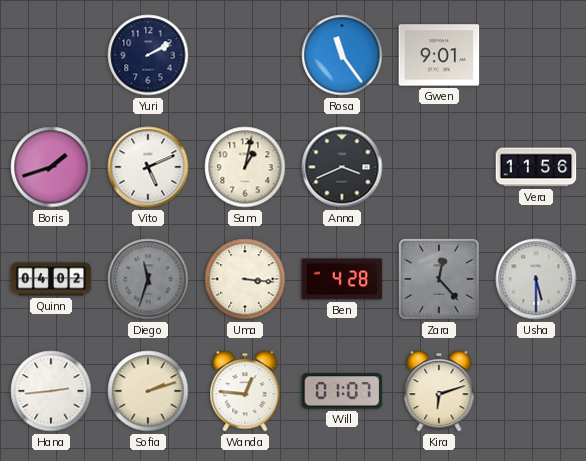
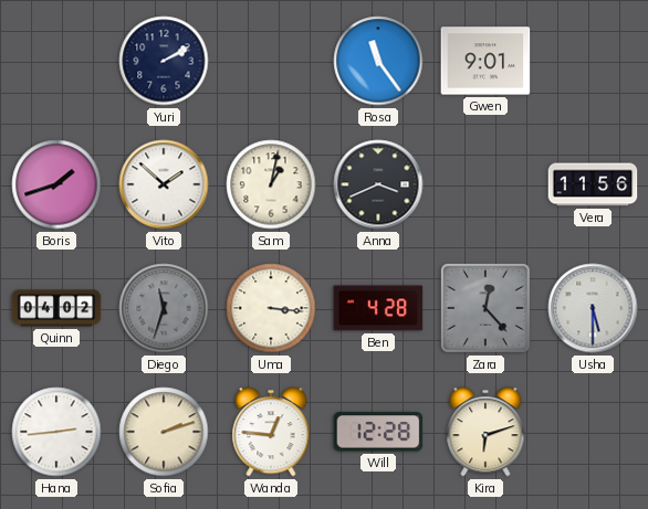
Vito: 5:11 -> 1:52 (164, 184)
Will: 01:07 -> 12:28 (378, 432)
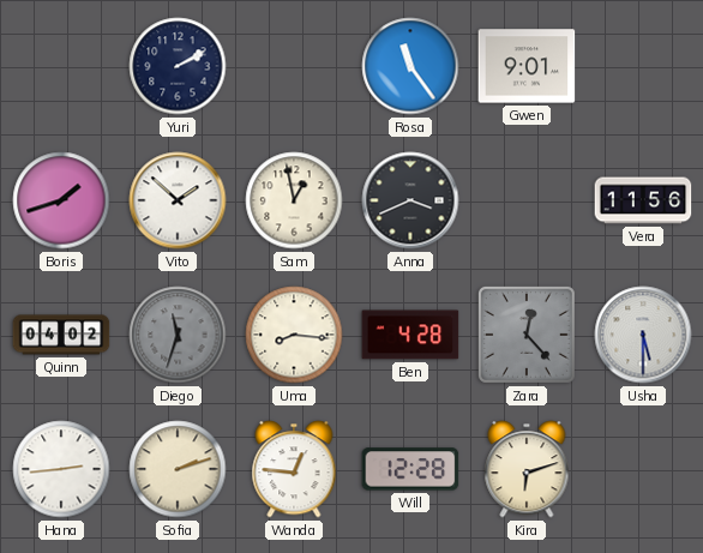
Sam: 1:02 -> 12:58 (294, 200)
Uma: 3:16 -> 8:16 (294, 335)
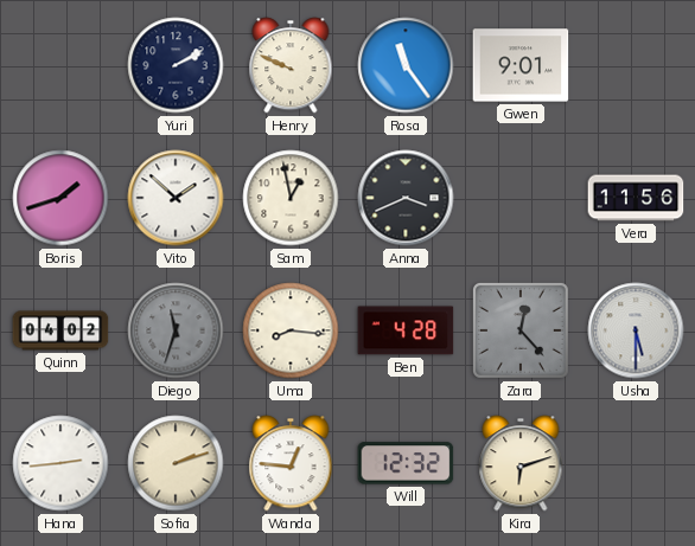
Henry: none -> 9:49 (291, 65)
Will: 12:28 -> 12:32 (406, 463)
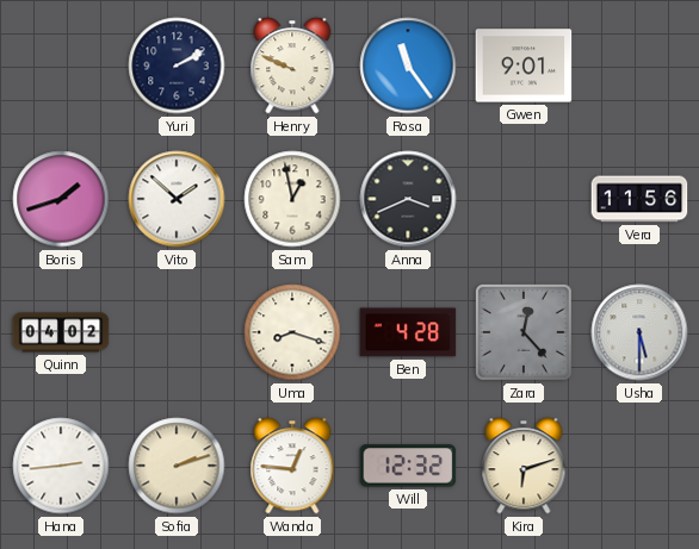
Diego: 11:33 -> none (176, 330)
Uma: 8:16 -> 8:18 (292, 332)
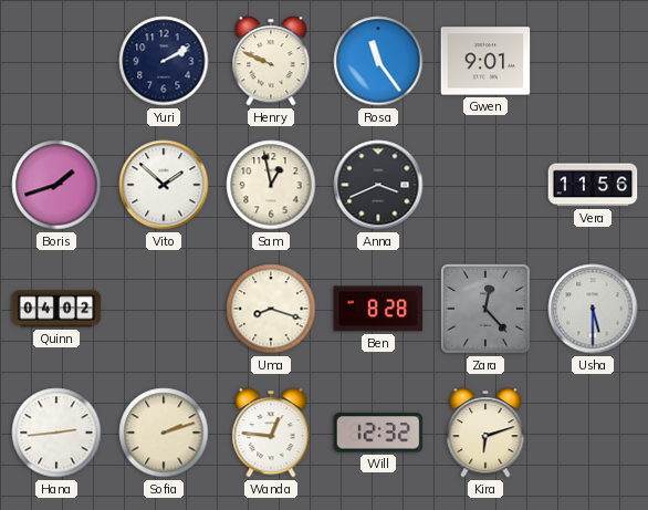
Ben: 4:28 -> 8:28 (378, 309)
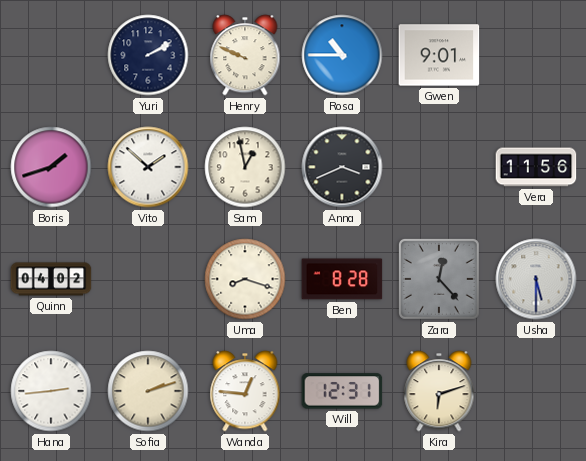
Rosa: 11:24 -> 10:45 (342, 55)
Will: 12:32 -> 12:31 (342, 391)
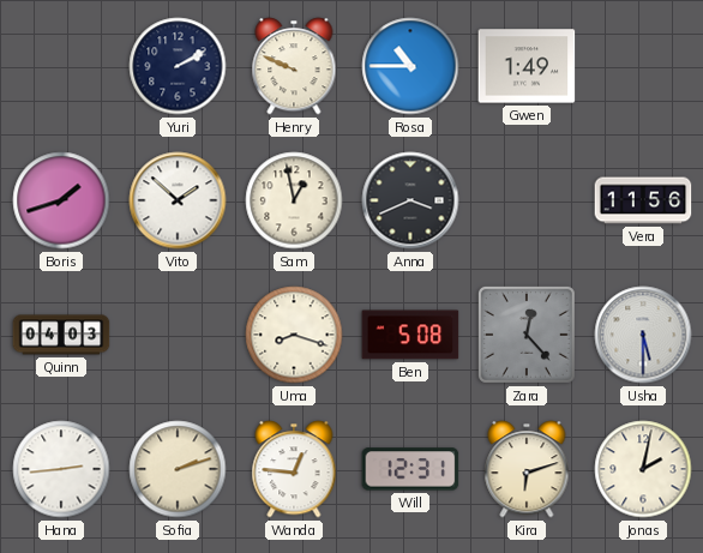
Gwen: 9:01 -> 1:49 (527, 66)
Quinn: 04:02 -> 04:03 (61, 335)
Ben: 8:28 -> 5:08 (410, 335)
Jonas: none -> 2:02 (643, 469)
